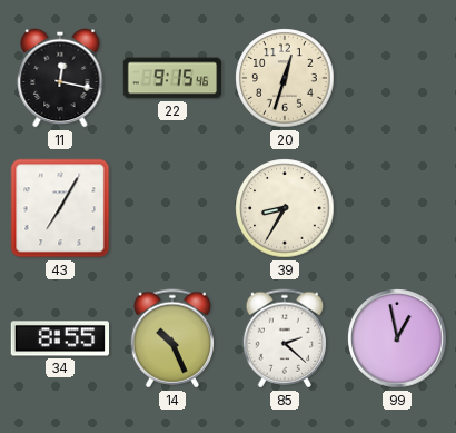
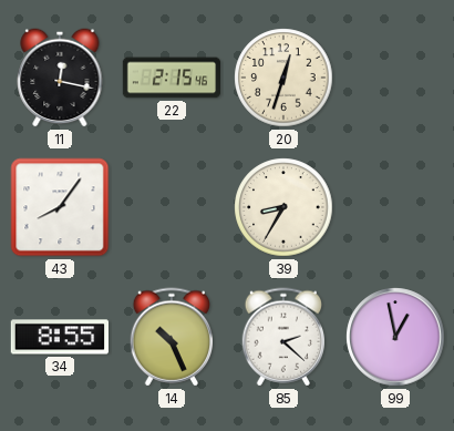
22: 9:15 -> 2:15 (172, 78)
43: 7:05 -> 8:06 (60, 207)
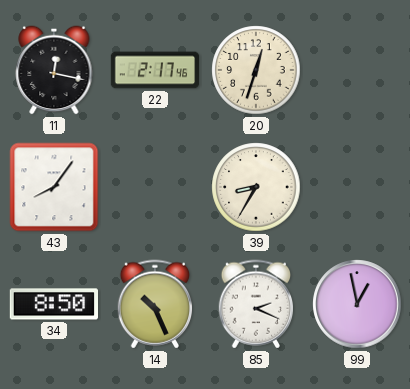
22: 2:15 -> 2:17 (155, 70)
34: 8:55 -> 8:50 (53, 304)
85: 2:22 -> 2:19 (255, 304)
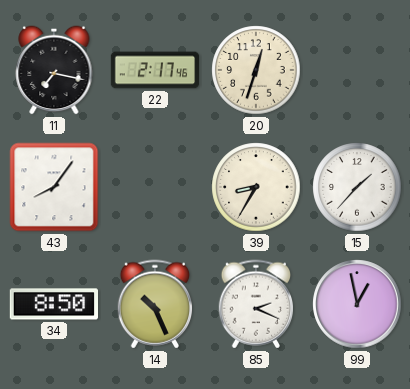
11: 12:17 -> 7:17 (54, 70)
15: none -> 1:37 (357, 187)
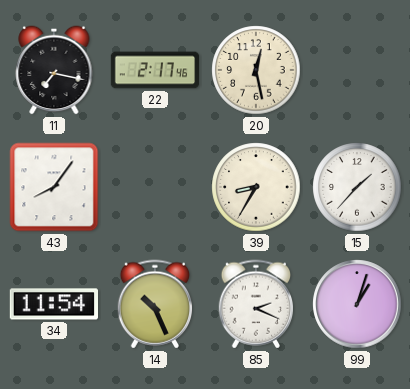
20: 12:33 -> 12:28 (256, 70)
34: 8:50 -> 11:54 (53, 304)
99: 12:58 -> 1:03 (357, 304)
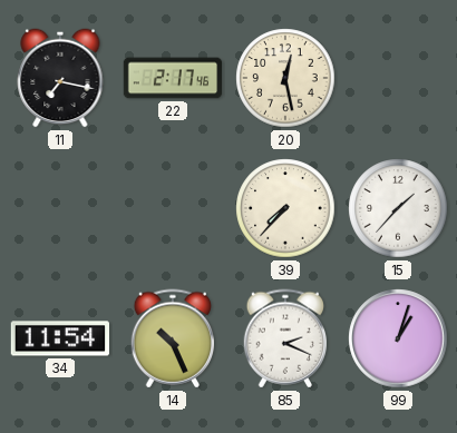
43: 8:06 -> none (54, 187)
39: 8:35 -> 7:37 (285, 208)
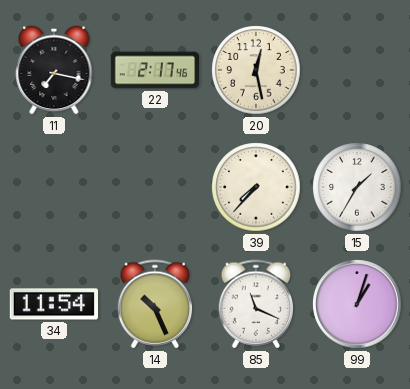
15: 1:37 -> 1:35 (357, 187)
85: 2:19 -> 11:19 (255, 304)
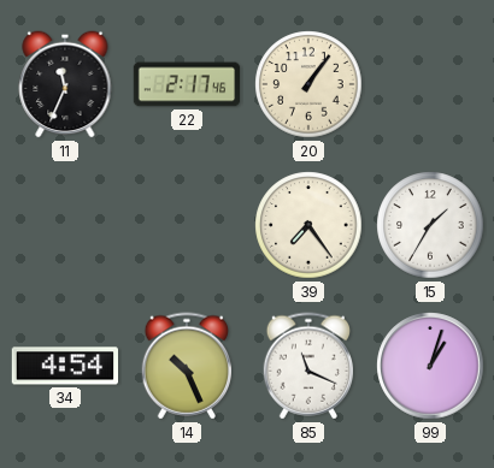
11: 7:17 -> 11:34 (65, 84)
20: 12:28 -> 1:06 (308, 84)
39: 7:37 -> 7:24 (308, 225)
34: 11:54 -> 4:54 (64, 366)
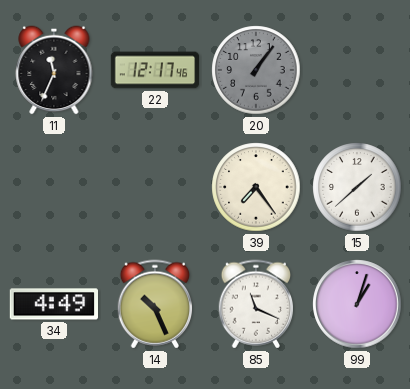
22: 2:17 -> 12:17 (155, 70)
20 dial: cream -> grey (256, 70)
15: 1:35 -> 1:38 (357, 187)
34: 4:54 -> 4:49 (53, 304)
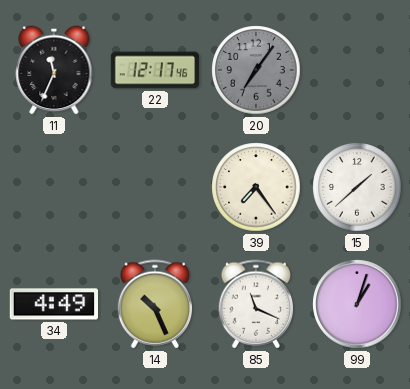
20: 1:06 -> 7:06 (256, 70)
